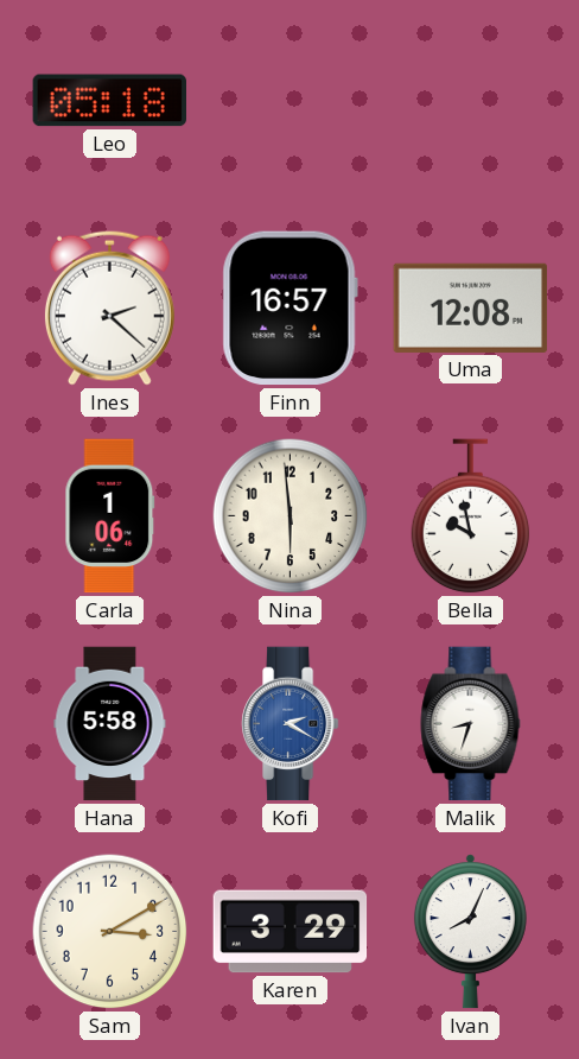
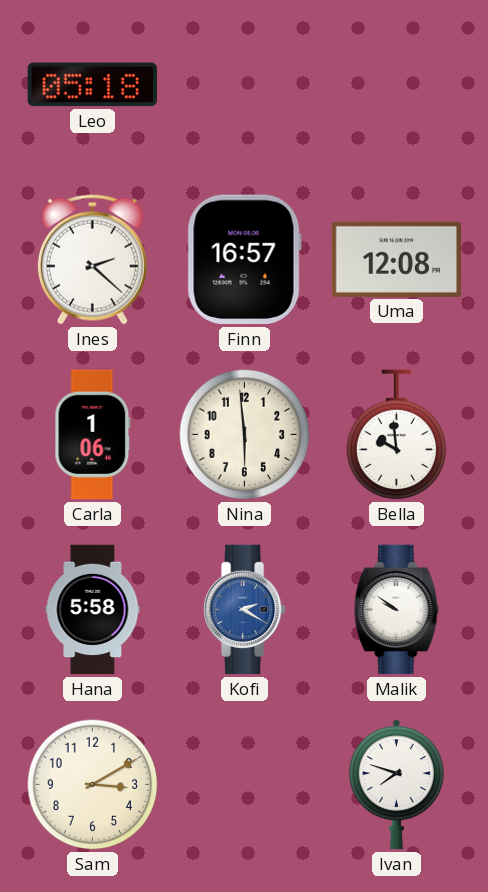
Bella: 9:58 -> 9:59 (397, 435)
Malik: 8:33 -> 9:51 (397, 610)
Karen: 3:29 -> none (291, 932)
Ivan: 8:04 -> 7:48 (396, 785)
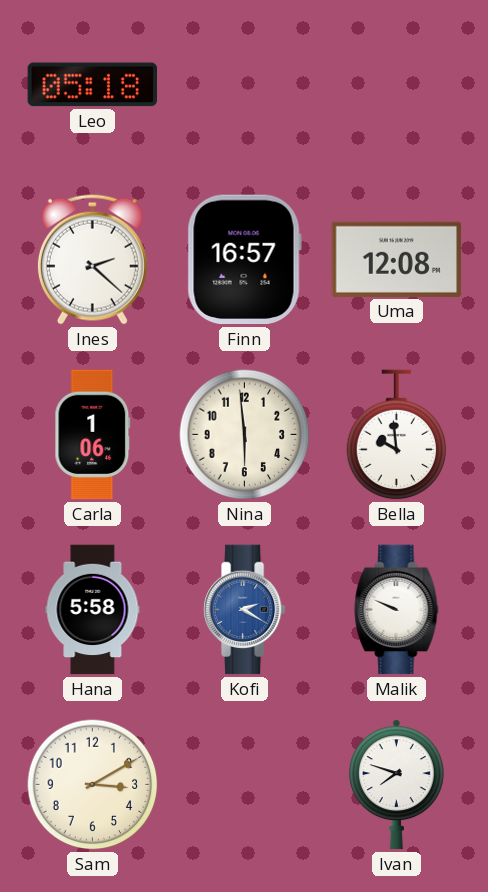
Malik: 9:51 -> 9:49 (397, 610)
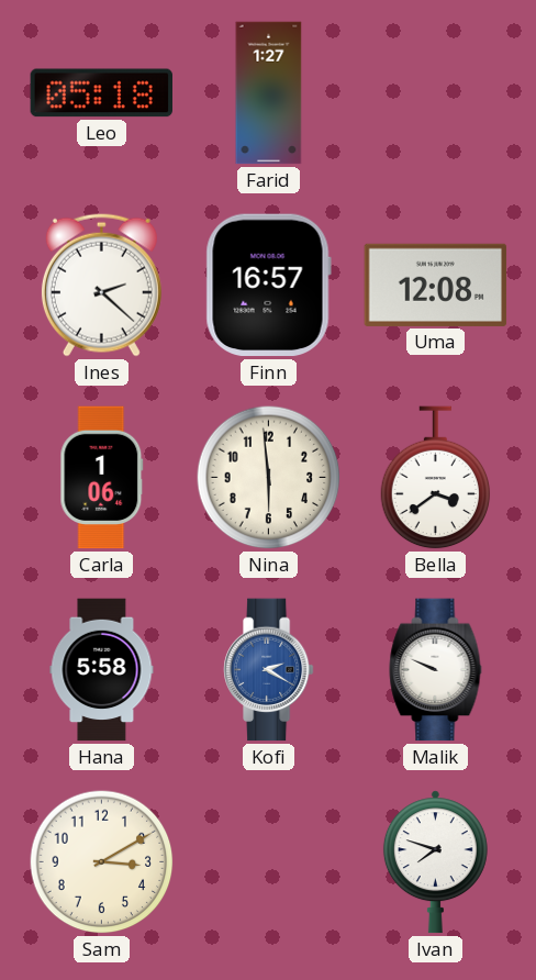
Farid: none -> 1:27 (269, 93)
Bella: 9:59 -> 3:39 (436, 478)
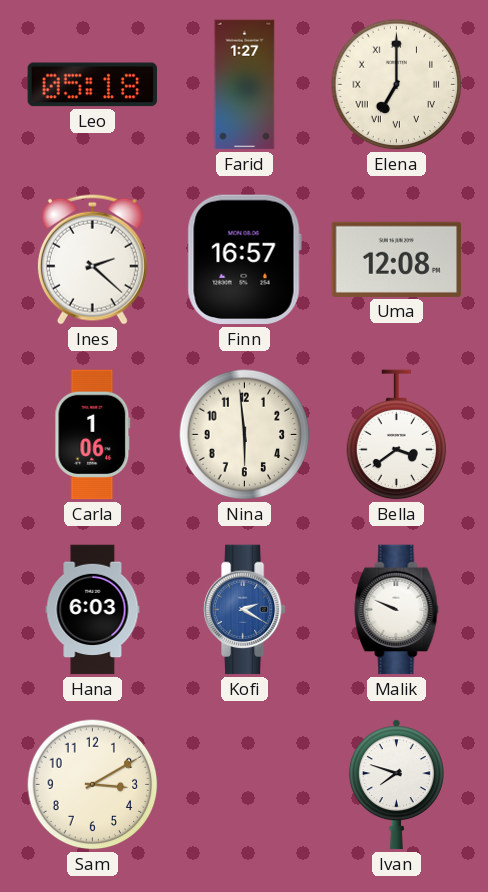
Elena: none -> 7:00 (397, 85)
Hana: 5:58 -> 6:03 (93, 610)
